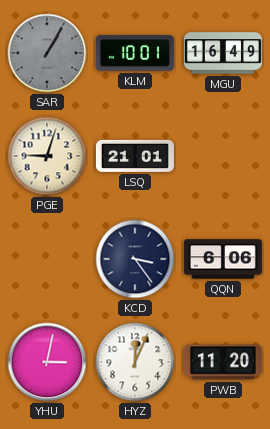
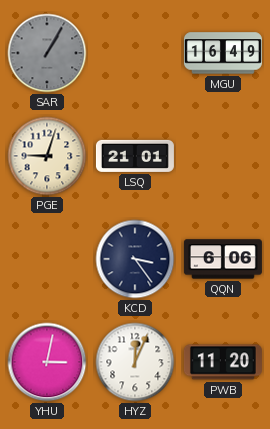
KLM: 10:01 -> none (135, 53)
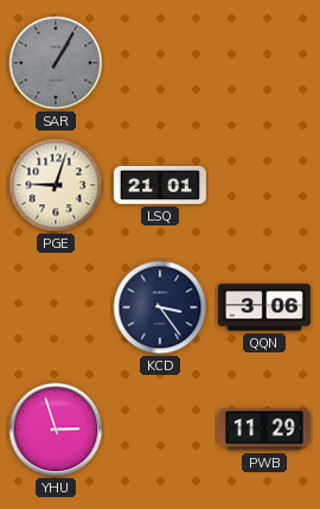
MGU: 16:49 -> none (223, 53)
QQN: 6:06 -> 3:06 (264, 307)
YHU: 3:02 -> 2:57 (56, 430)
HYZ: 12:04 -> none (135, 362)
PWB: 11:20 -> 11:29 (264, 430)
